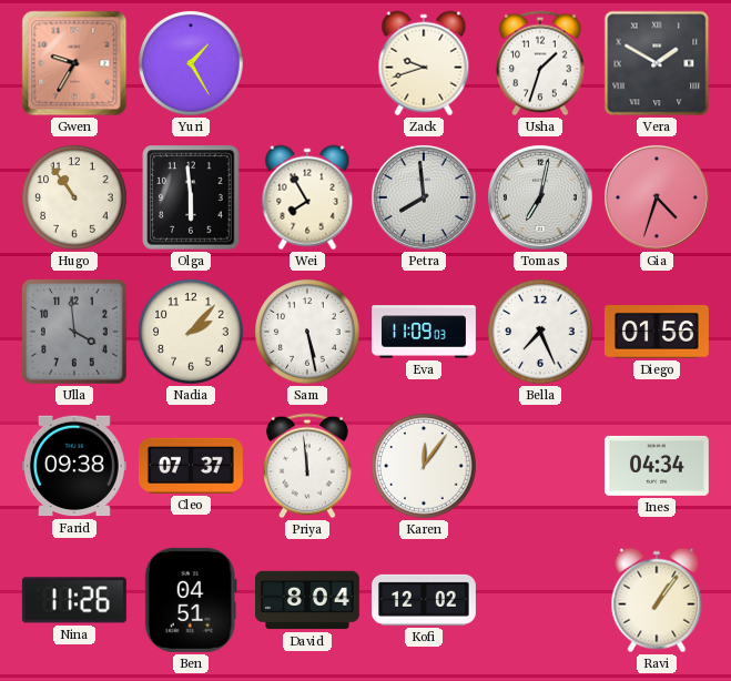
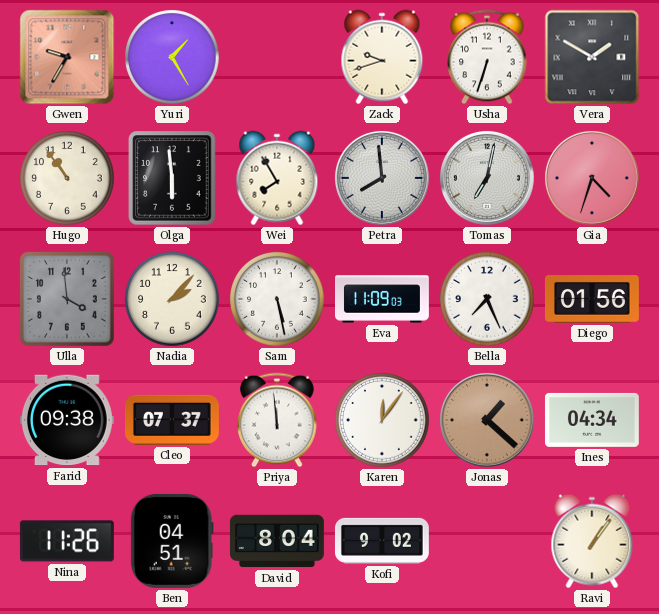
Usha: 1:33 -> 6:33 (487, 57)
Jonas: none -> 1:22 (488, 421)
Kofi: 12:02 -> 9:02 (382, 541)
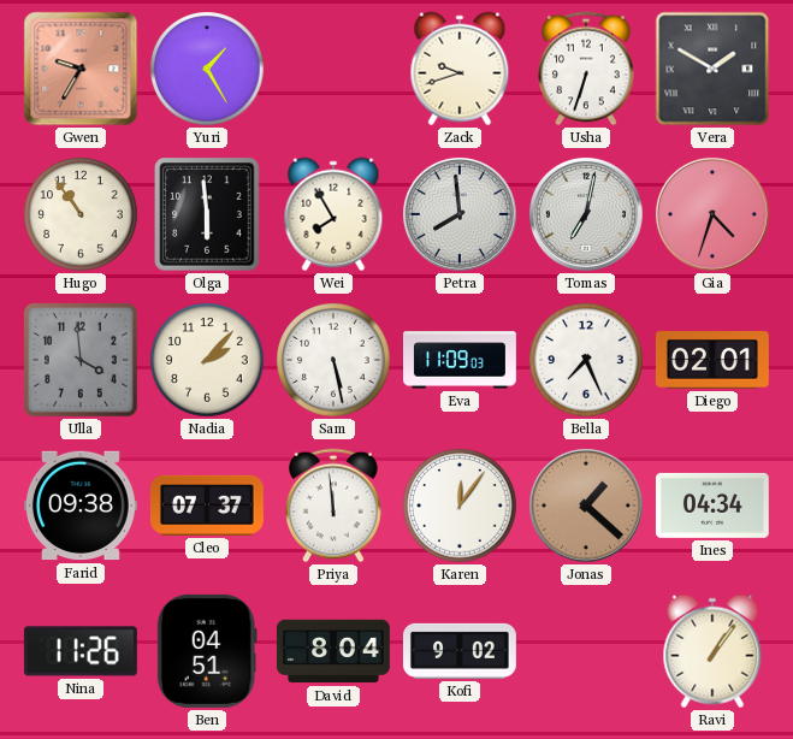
Diego: 01:56 -> 02:01 (712, 360)
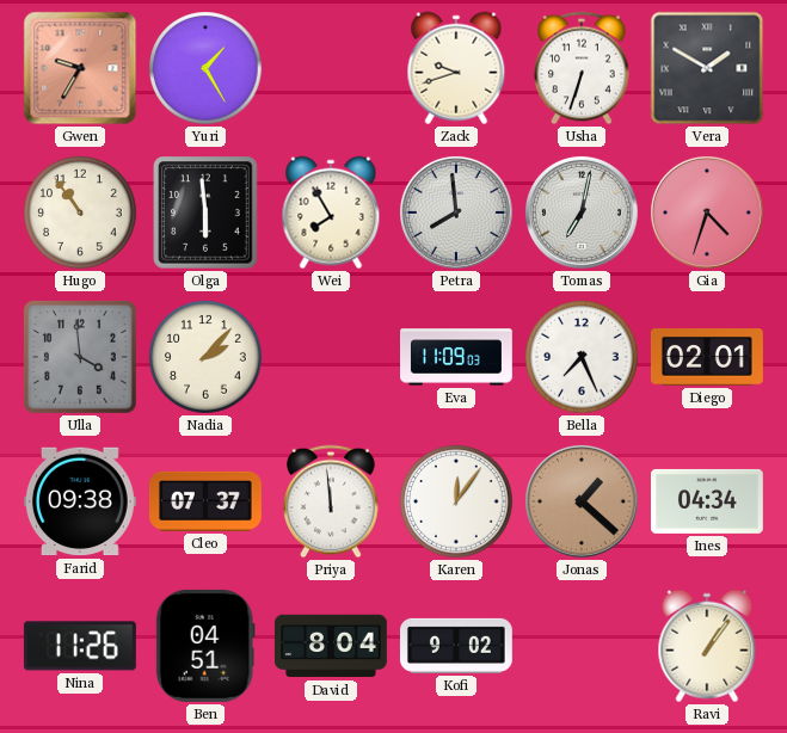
Sam: 5:28 -> none (333, 360)
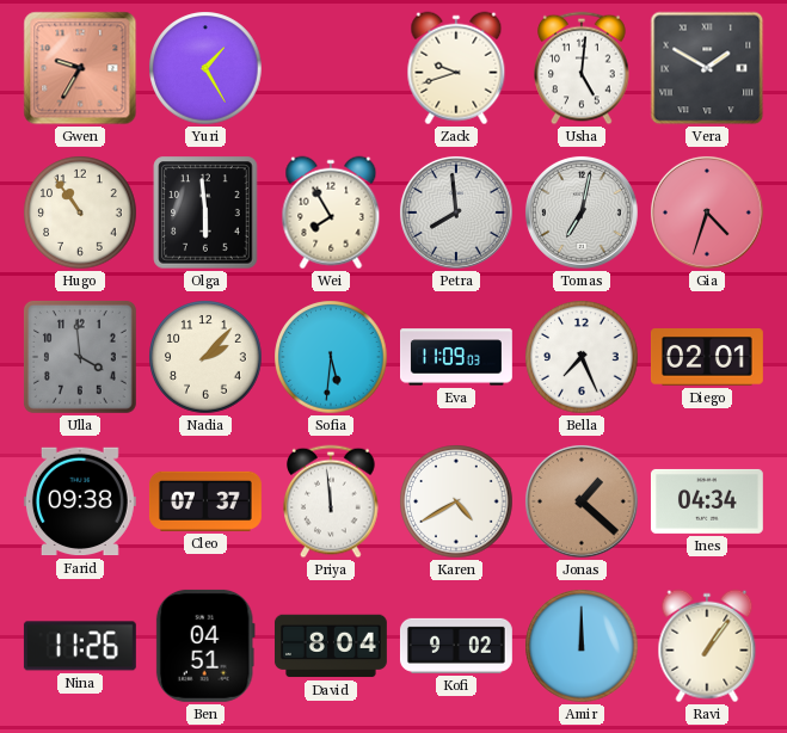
Usha: 6:33 -> 5:01 (582, 68)
Sofia: none -> 5:31 (331, 357)
Karen: 12:06 -> 4:40 (456, 501)
Amir: none -> 12:00 (582, 646)
